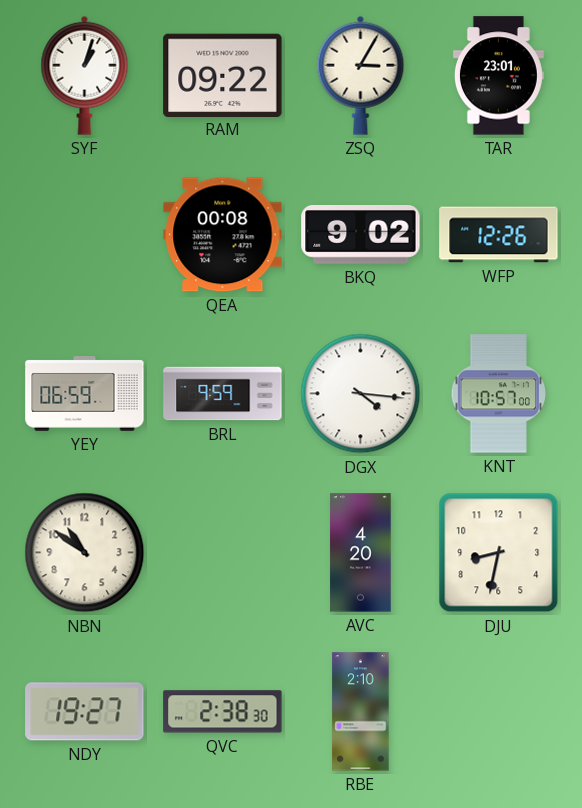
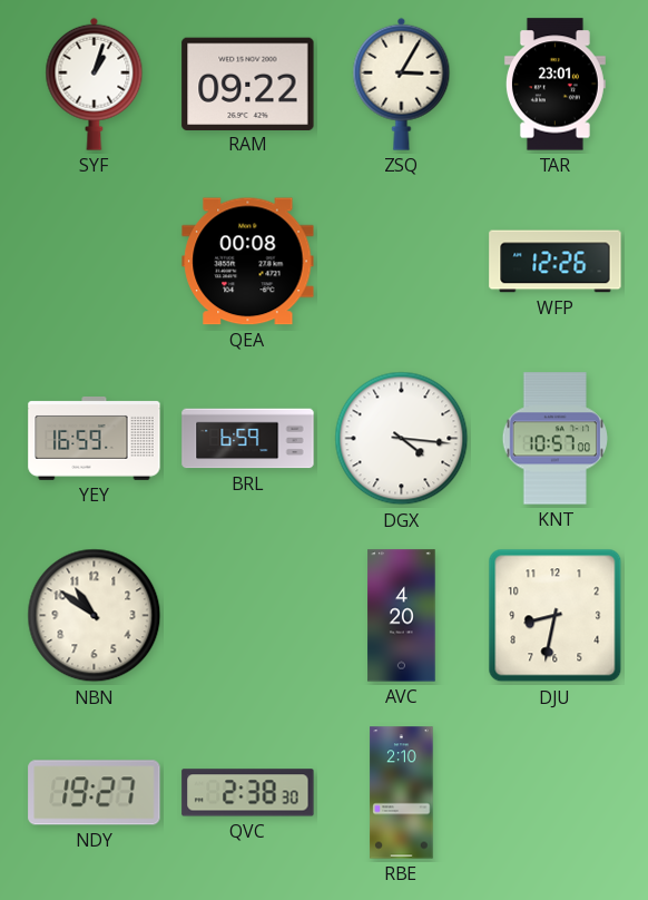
BKQ: 9:02 -> none (361, 235)
YEY: 06:59 -> 16:59 (95, 439)
BRL: 9:59 -> 6:59 (248, 439)
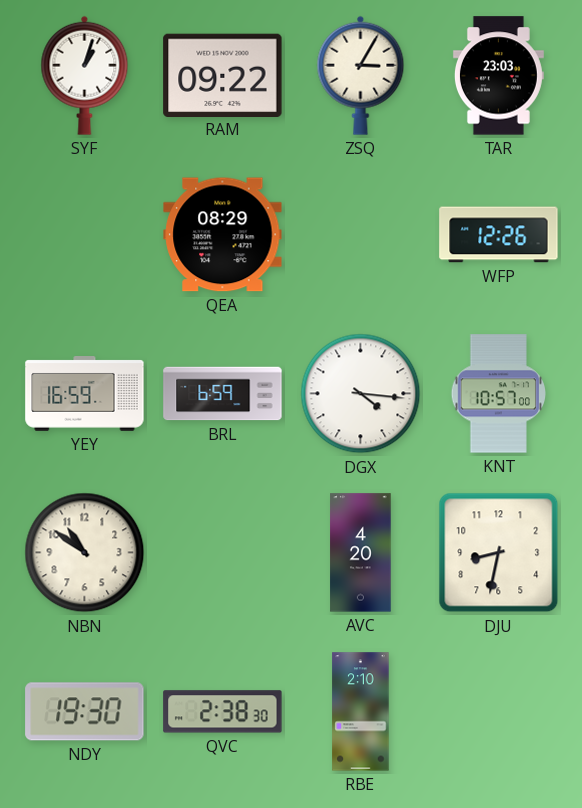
TAR: 23:01 -> 23:03 (498, 76)
QEA: 00:08 -> 08:29 (223, 235)
NDY: 19:27 -> 19:30 (85, 712)
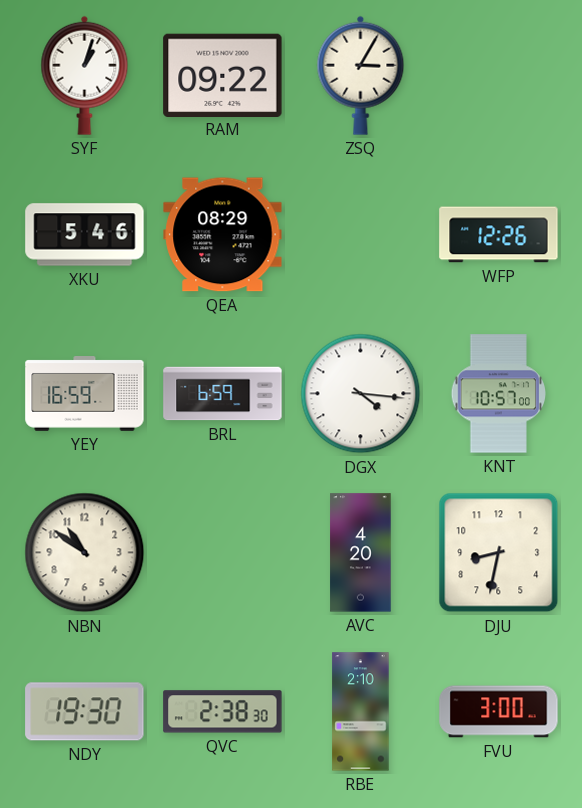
TAR: 23:03 -> none (498, 76)
XKU: none -> 5:46 (85, 235)
FVU: none -> 3:00 (499, 712)
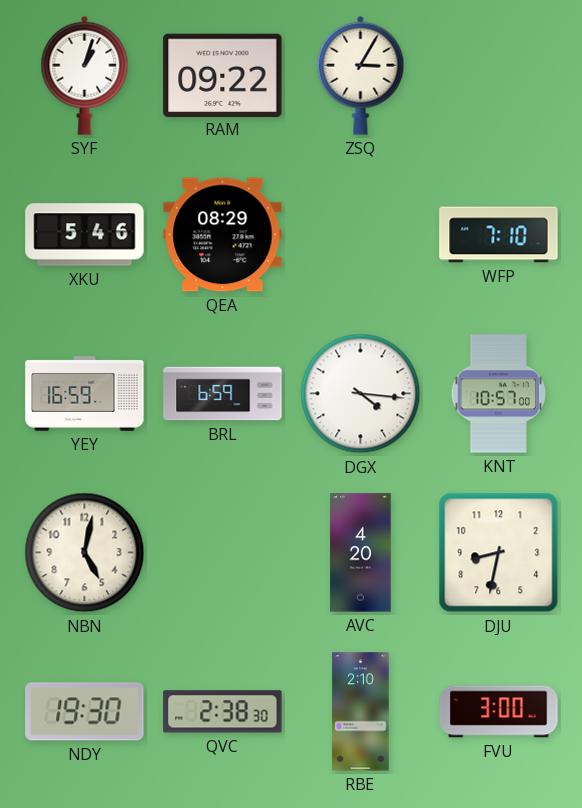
WFP: 12:26 -> 7:10 (499, 235)
NBN: 10:51 -> 5:02 (85, 553)
